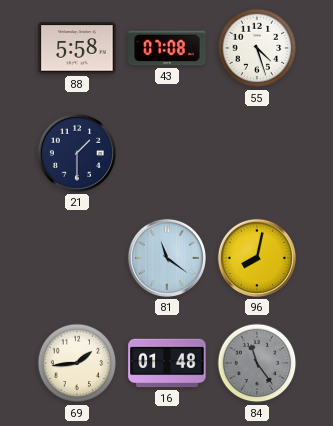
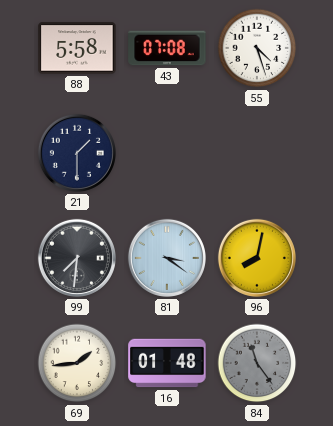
99: none -> 7:31 (77, 258)
81: 11:21 -> 3:21 (167, 258)
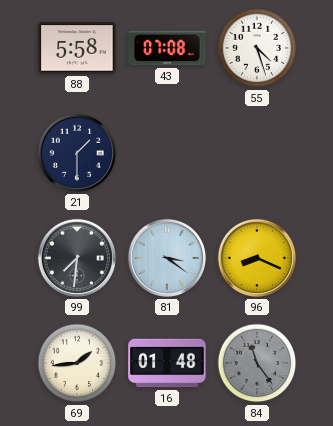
96: 8:02 -> 8:19 (257, 258)
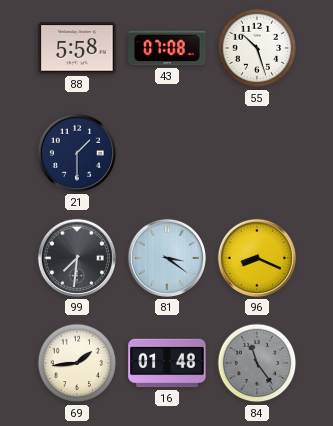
55: 4:27 -> 10:27 (257, 48)
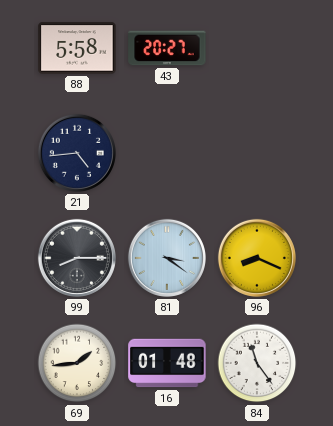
43: 07:08 -> 20:27 (167, 48)
55: 10:27 -> none (257, 48)
21: 1:30 -> 4:44 (77, 153)
99: 7:31 -> 8:15 (77, 258)
84 dial: grey -> white (257, 363)
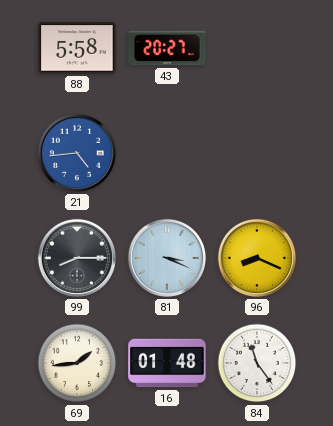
21 dial: navy -> blue (77, 153)
81: 3:21 -> 3:19 (167, 258)
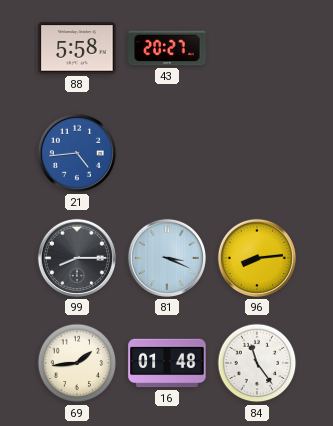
96: 8:19 -> 8:14 (257, 258)
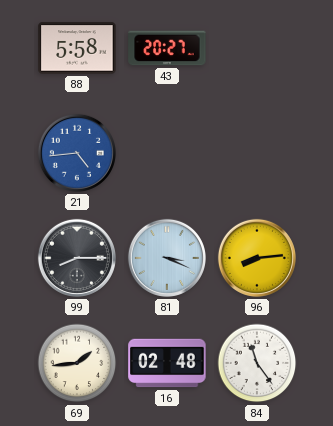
16: 01:48 -> 02:48 (167, 363)
